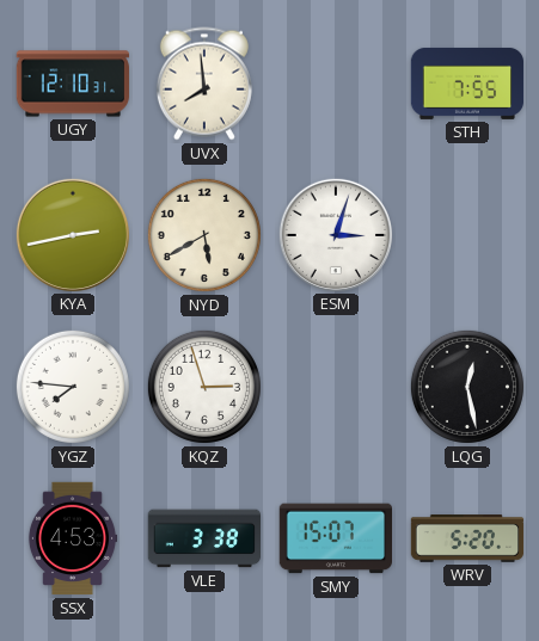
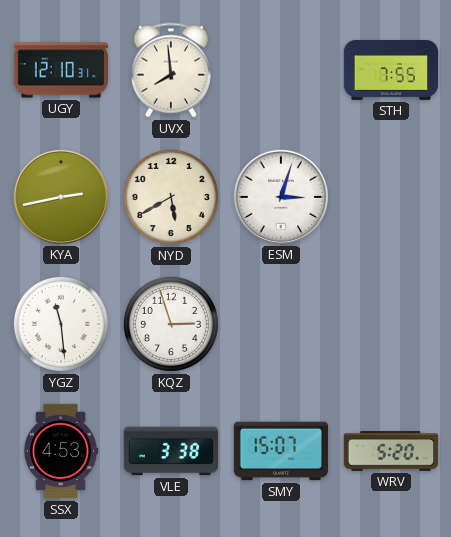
YGZ: 7:46 -> 11:29 (61, 324)
LQG: 12:28 -> none (467, 387)
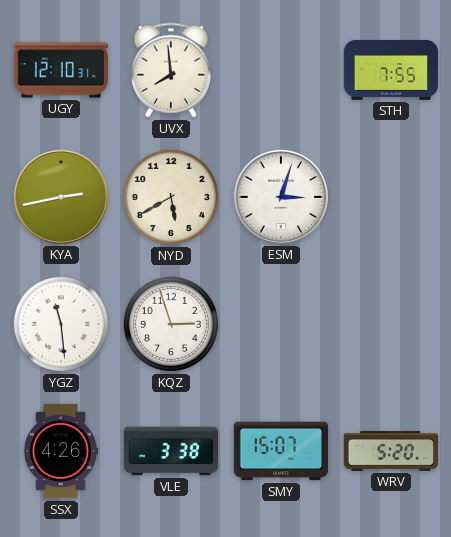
SSX: 4:53 -> 4:26 (61, 451)
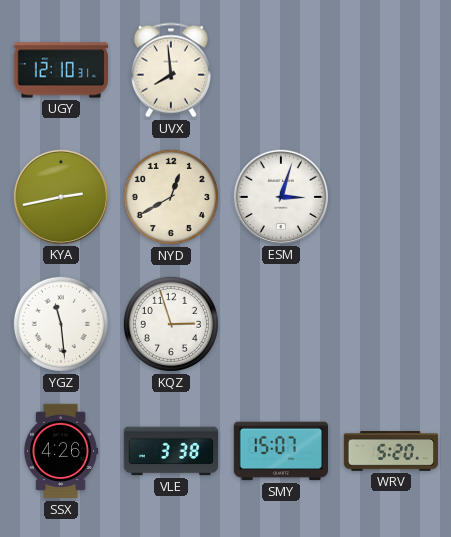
STH: 7:55 -> none (391, 70)
NYD: 5:40 -> 12:40 (171, 197)
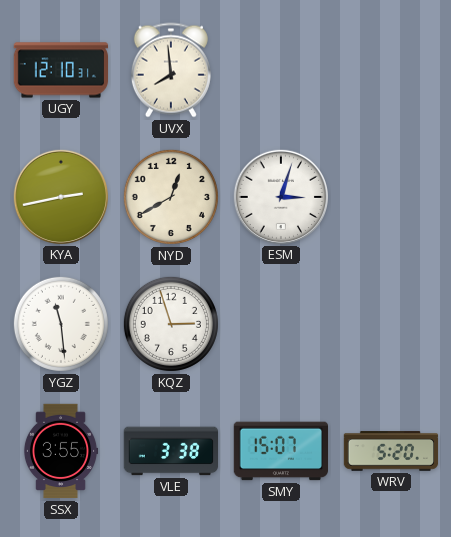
SSX: 4:26 -> 3:55 (61, 451)
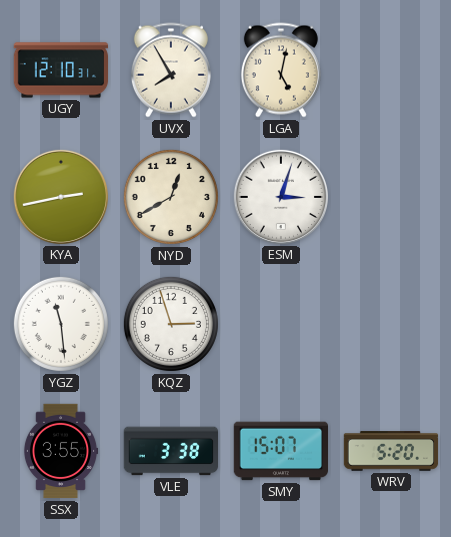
UVX: 7:59 -> 7:55 (171, 70)
LGA: none -> 5:02 (281, 70)
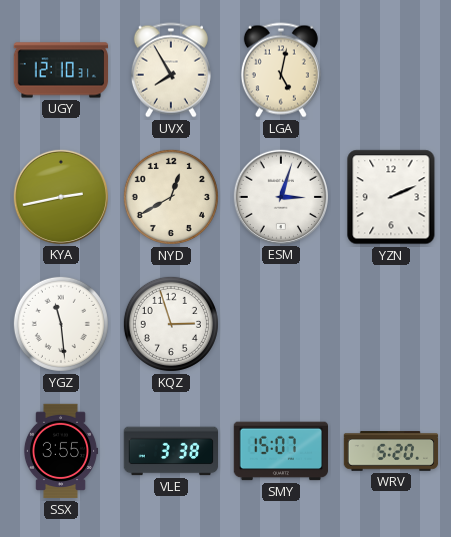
YZN: none -> 2:11 (391, 197)
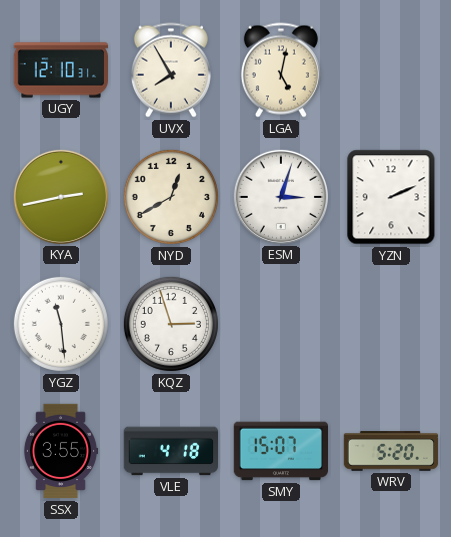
VLE: 3:38 -> 4:18 (171, 451)
